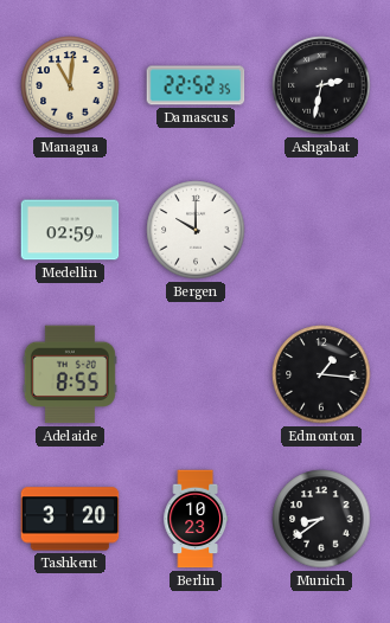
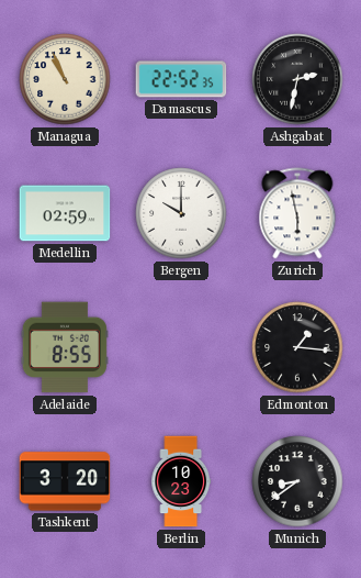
Managua: 11:01 -> 10:56 (65, 79)
Zurich: none -> 5:58 (297, 213)
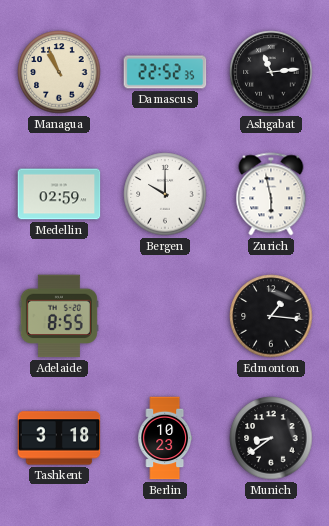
Ashgabat: 2:32 -> 11:14 (271, 72)
Tashkent: 3:20 -> 3:18 (59, 438)
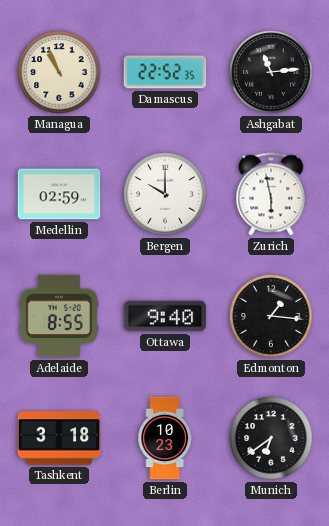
Ottawa: none -> 9:40 (165, 316)
Munich: 8:39 -> 6:39 (271, 438)
